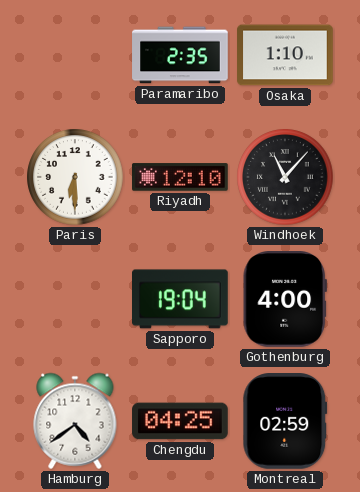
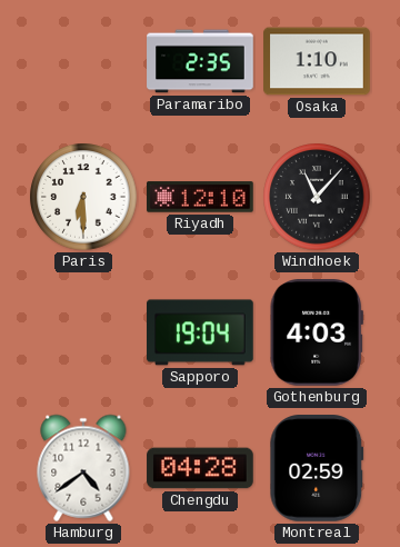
Gothenburg: 4:00 -> 4:03 (317, 334)
Chengdu: 04:25 -> 04:28 (200, 468)
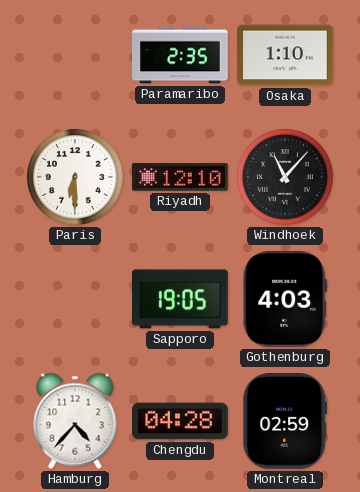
Sapporo: 19:04 -> 19:05 (181, 299)
Hamburg: 4:39 -> 4:37 (75, 421)
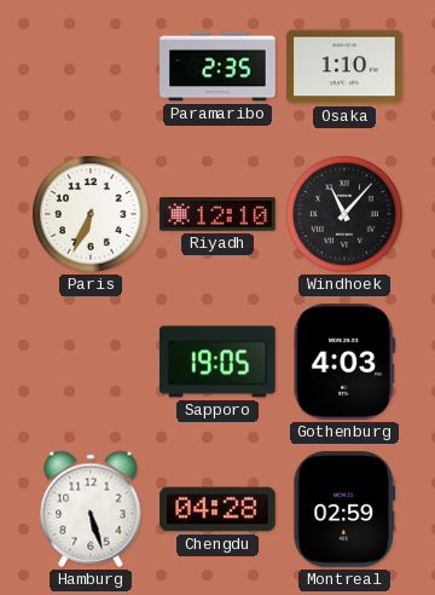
Paris: 6:30 -> 6:34 (91, 214)
Hamburg: 4:37 -> 5:27 (91, 509)
